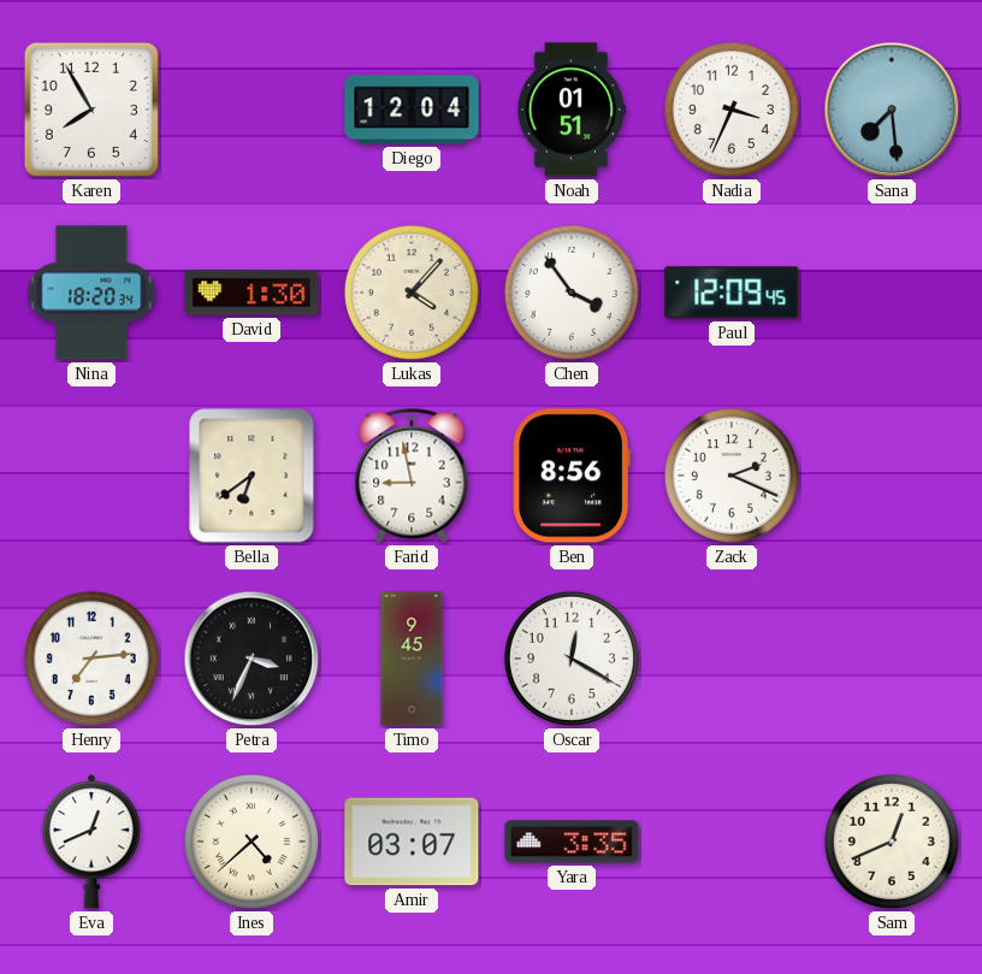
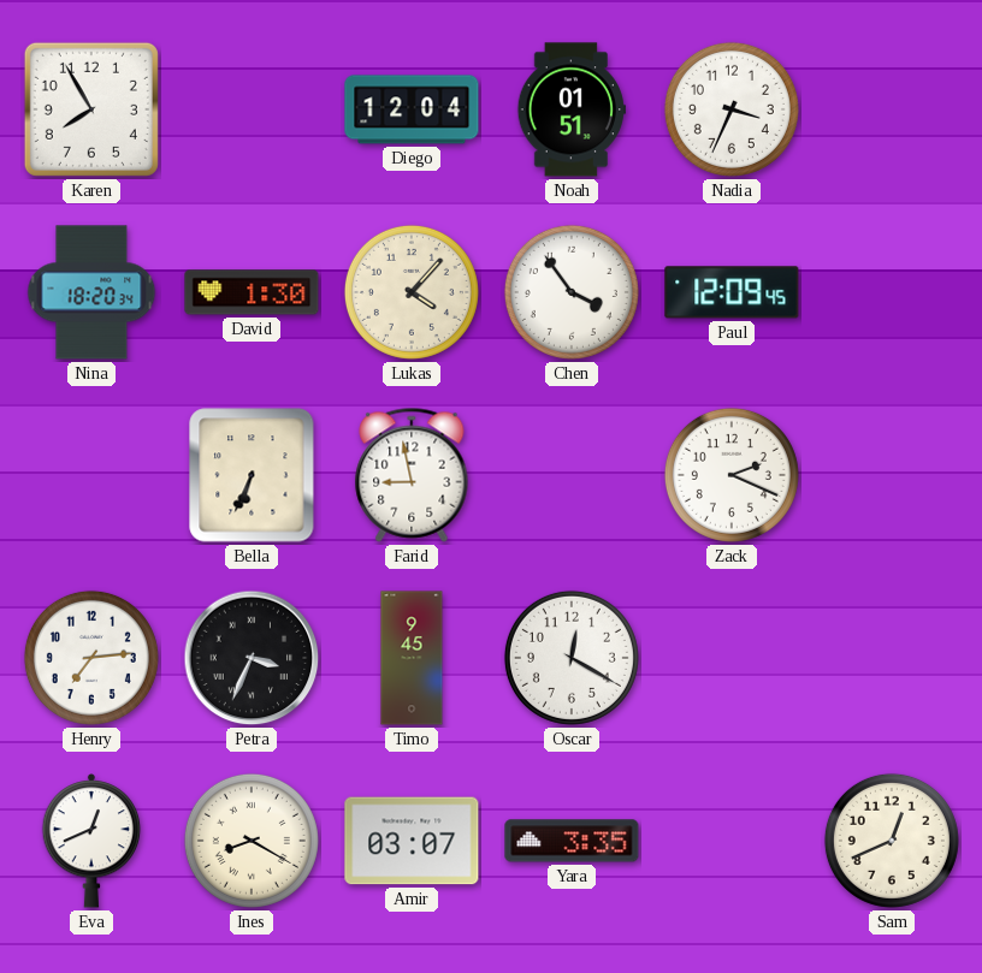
Sana: 7:29 -> none (892, 110)
Bella: 6:39 -> 6:34 (252, 475)
Ben: 8:56 -> none (572, 476)
Ines: 4:38 -> 8:20 (252, 841)
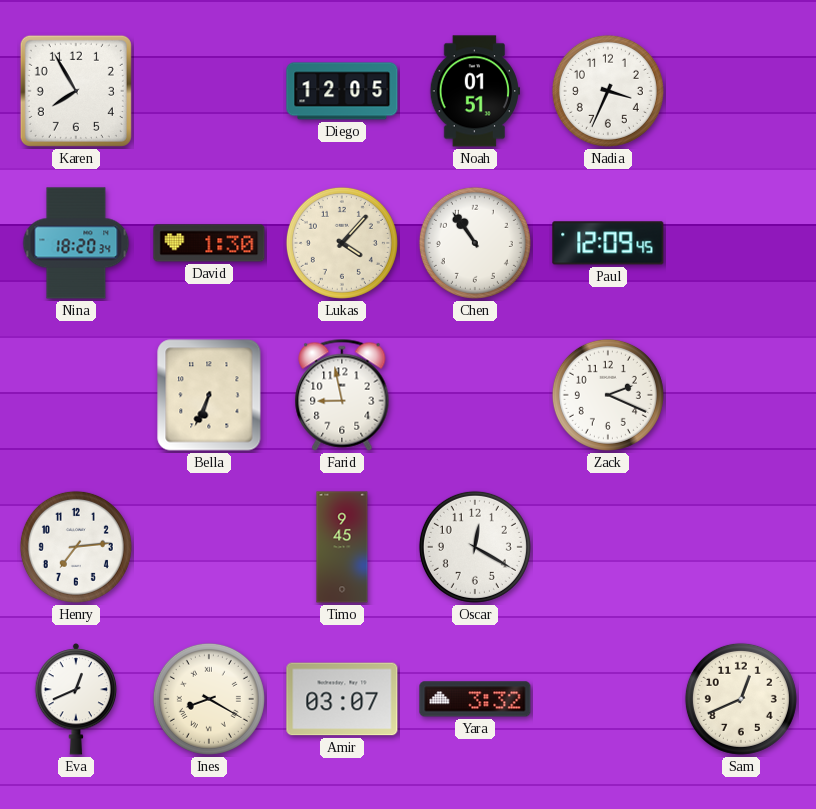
Diego: 12:04 -> 12:05 (342, 91)
Chen: 3:54 -> 10:54 (475, 243)
Petra: 3:34 -> none (252, 658)
Yara: 3:35 -> 3:32 (475, 699)
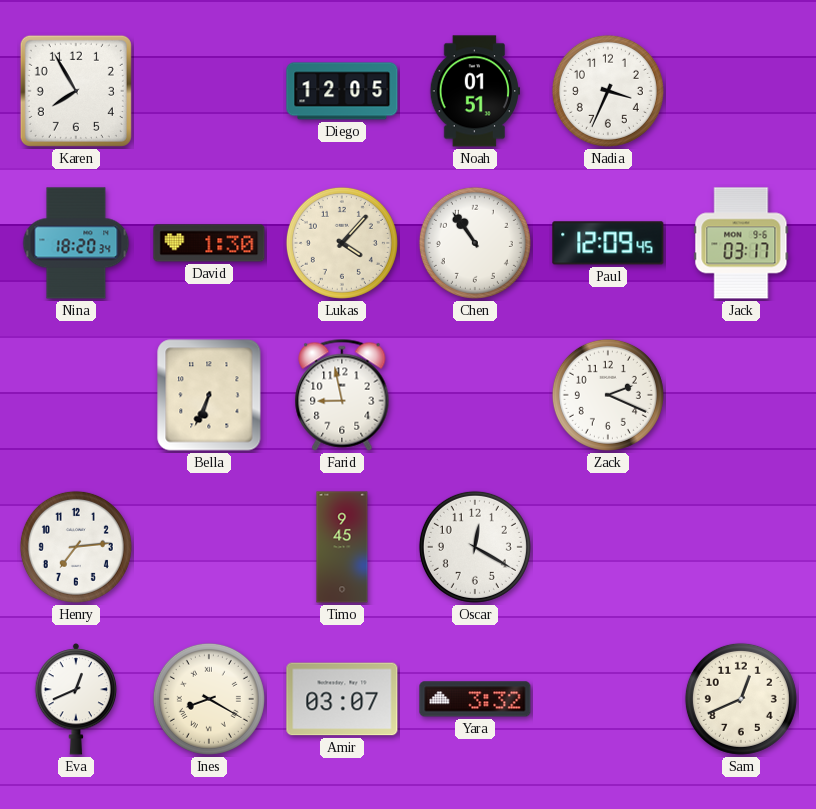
Jack: none -> 03:17 (741, 243)
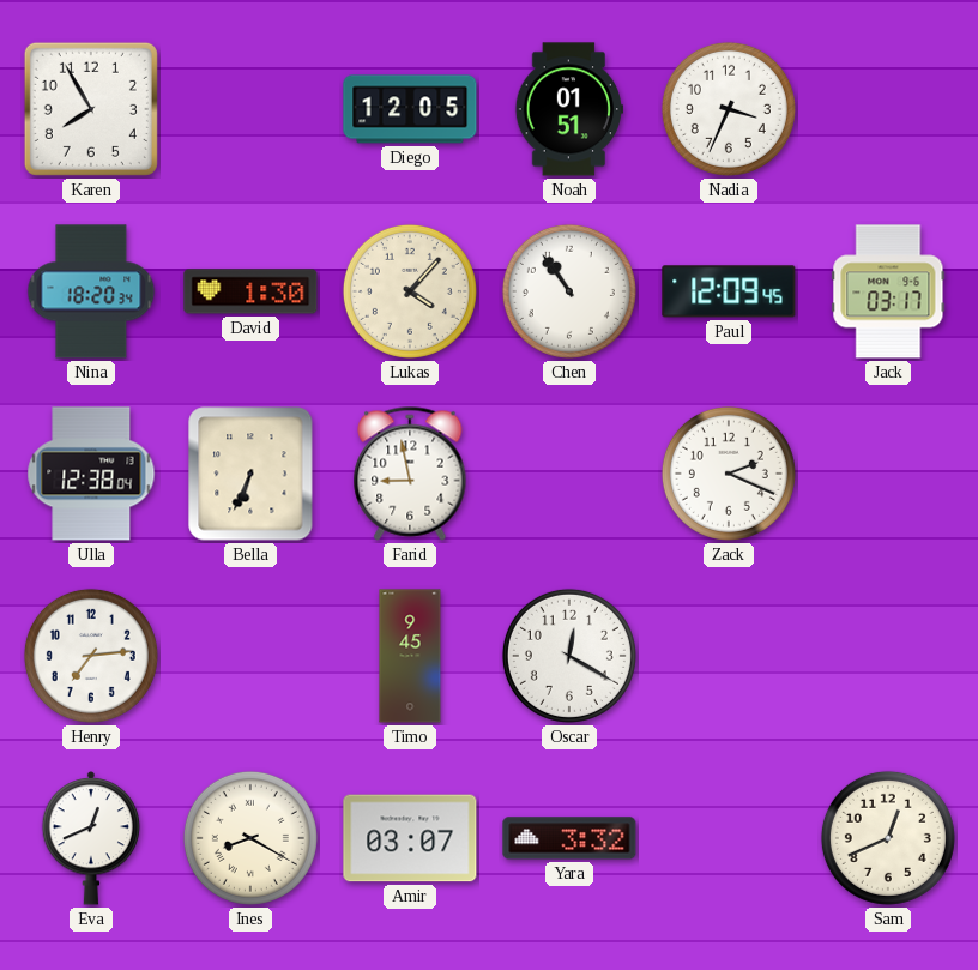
Ulla: none -> 12:38 (91, 474)
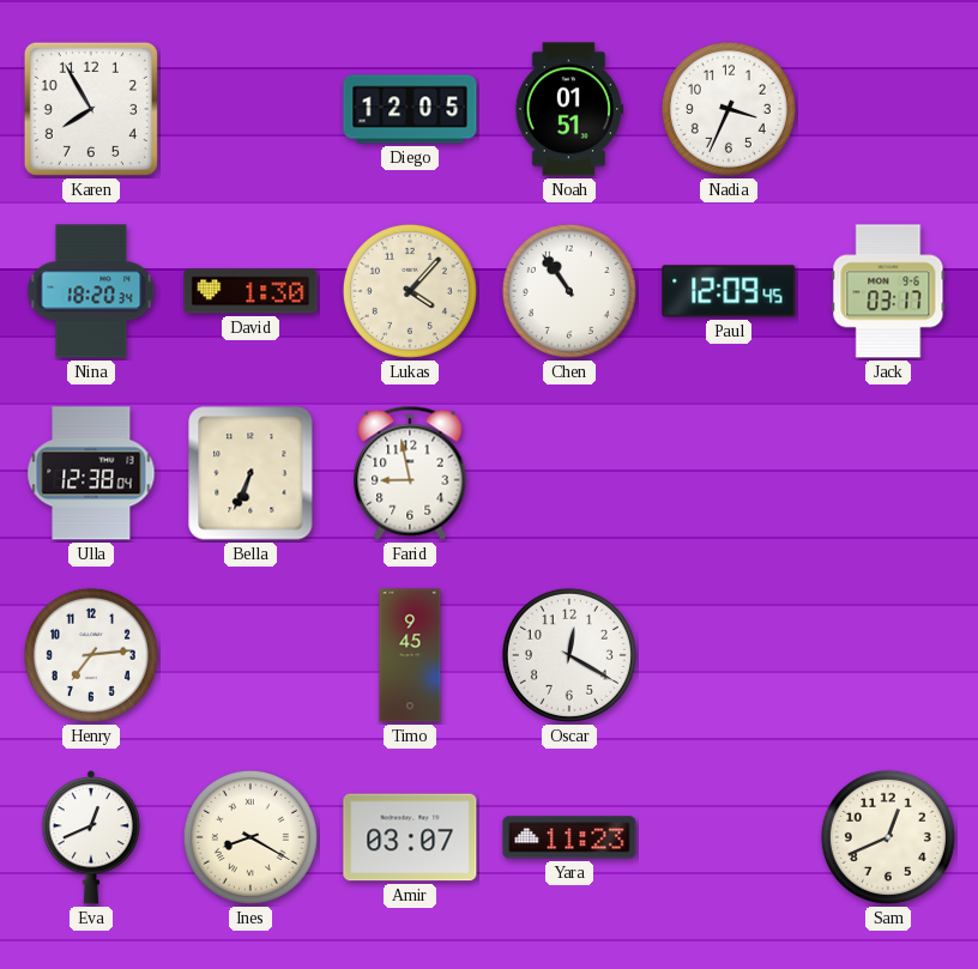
Zack: 2:19 -> none (729, 474)
Yara: 3:32 -> 11:23 (569, 837)
